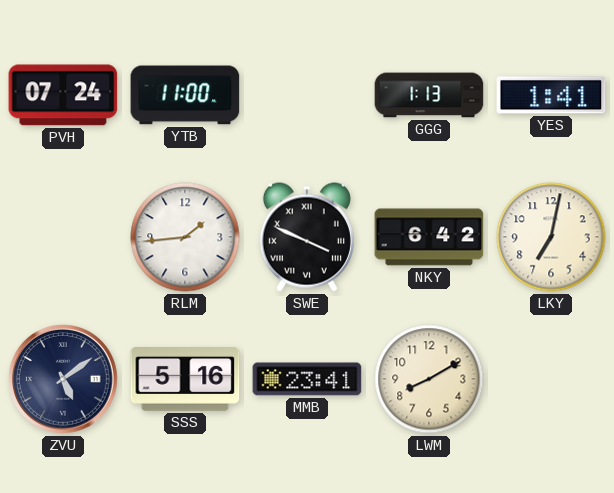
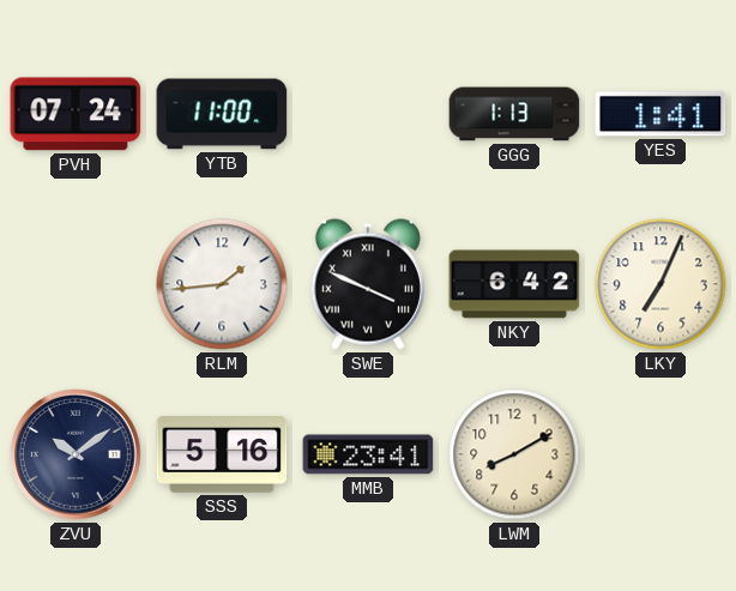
LKY: 7:02 -> 7:04 (660, 284)
ZVU: 5:09 -> 10:09 (77, 456)
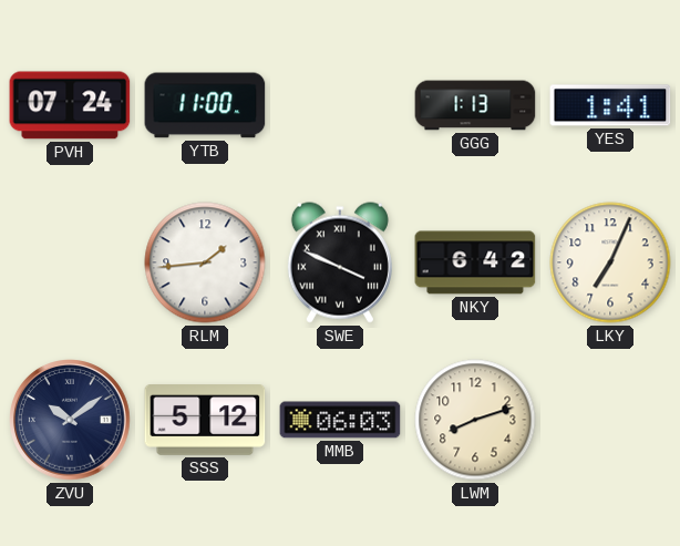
SSS: 5:16 -> 5:12 (205, 420)
MMB: 23:41 -> 06:03 (340, 420)
LWM: 8:10 -> 8:12 (475, 420)
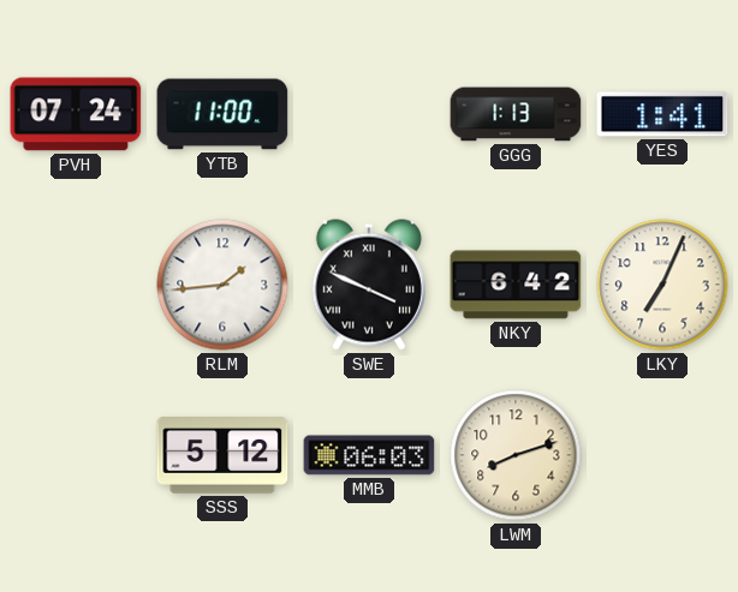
ZVU: 10:09 -> none (71, 421)
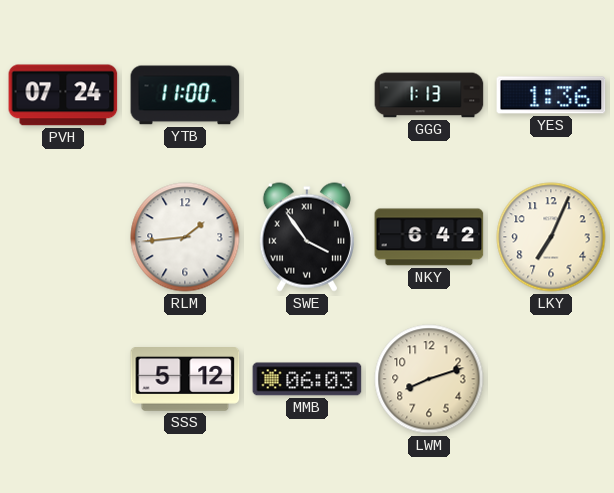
YES: 1:41 -> 1:36 (551, 95)
SWE: 3:49 -> 3:54 (307, 237)
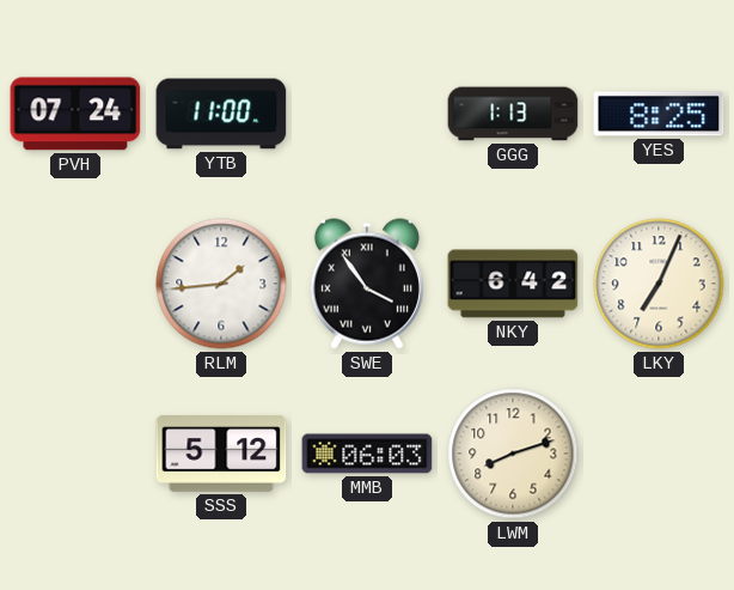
YES: 1:36 -> 8:25 (659, 114)
